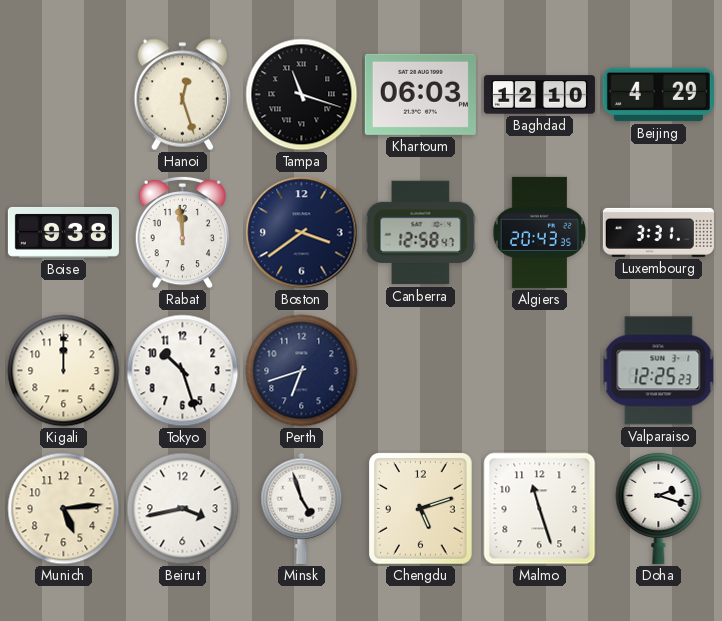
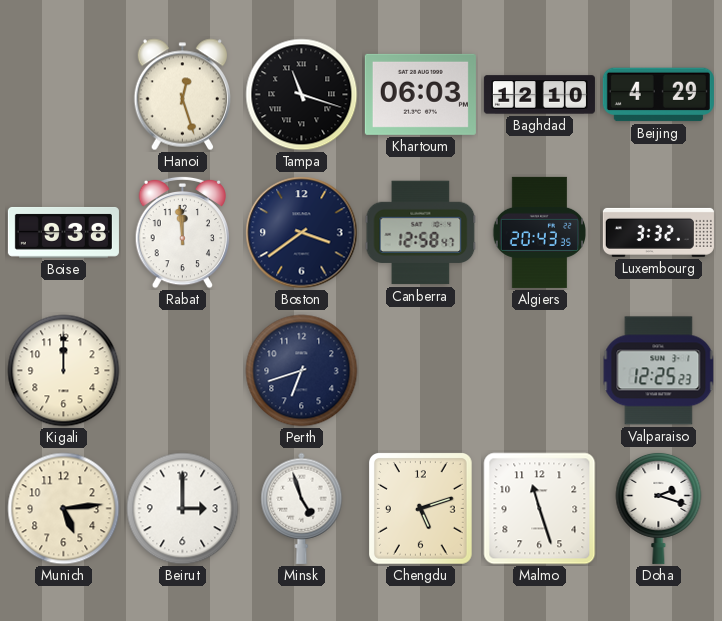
Luxembourg: 3:31 -> 3:32 (658, 232)
Tokyo: 10:27 -> none (183, 371)
Beirut: 3:43 -> 3:00 (183, 509)
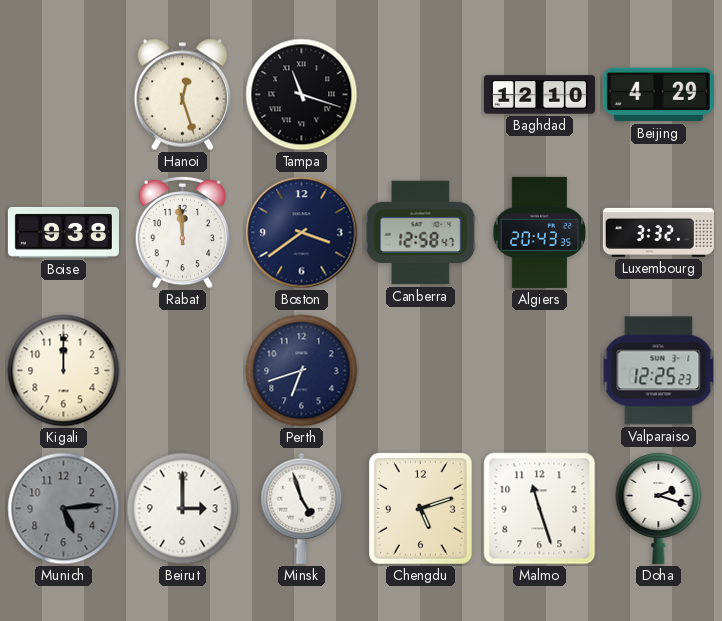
Khartoum: 06:03 -> none (420, 94)
Munich dial: cream -> grey (64, 509)
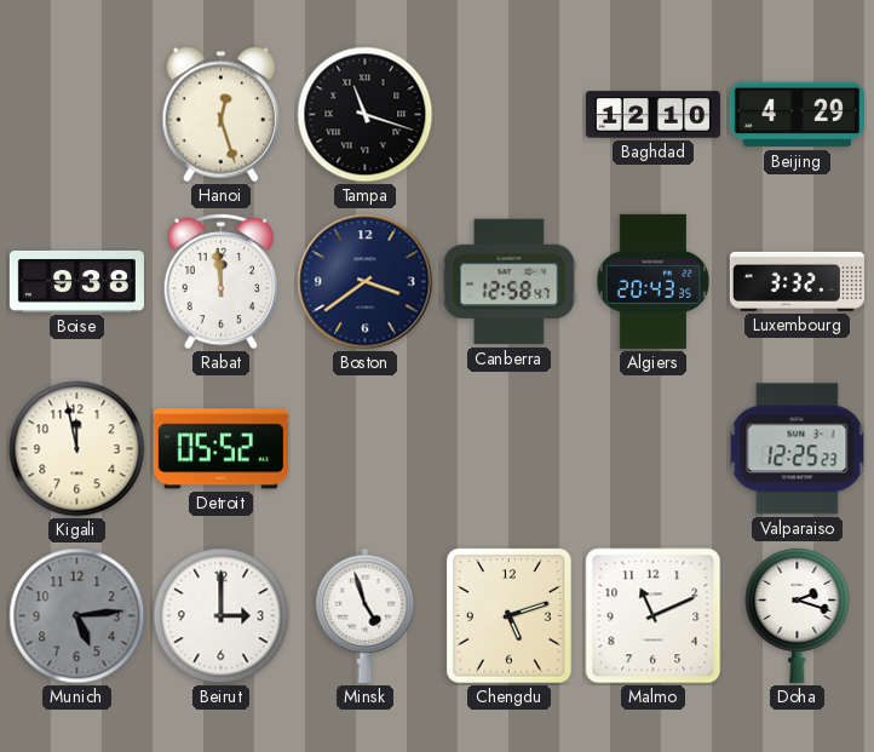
Kigali: 12:00 -> 11:58 (77, 449)
Detroit: none -> 05:52 (220, 449)
Perth: 6:42 -> none (302, 371)
Malmo: 11:27 -> 11:11 (654, 616)
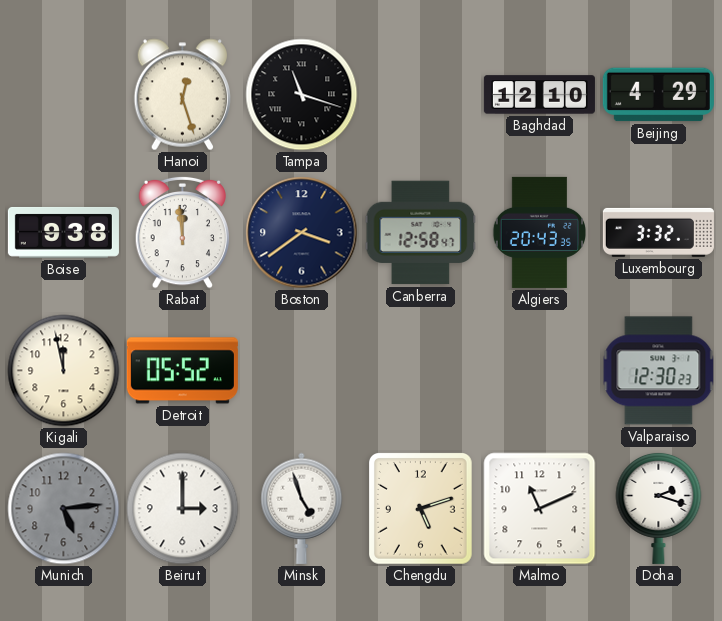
Valparaiso: 12:25 -> 12:30 (659, 371)
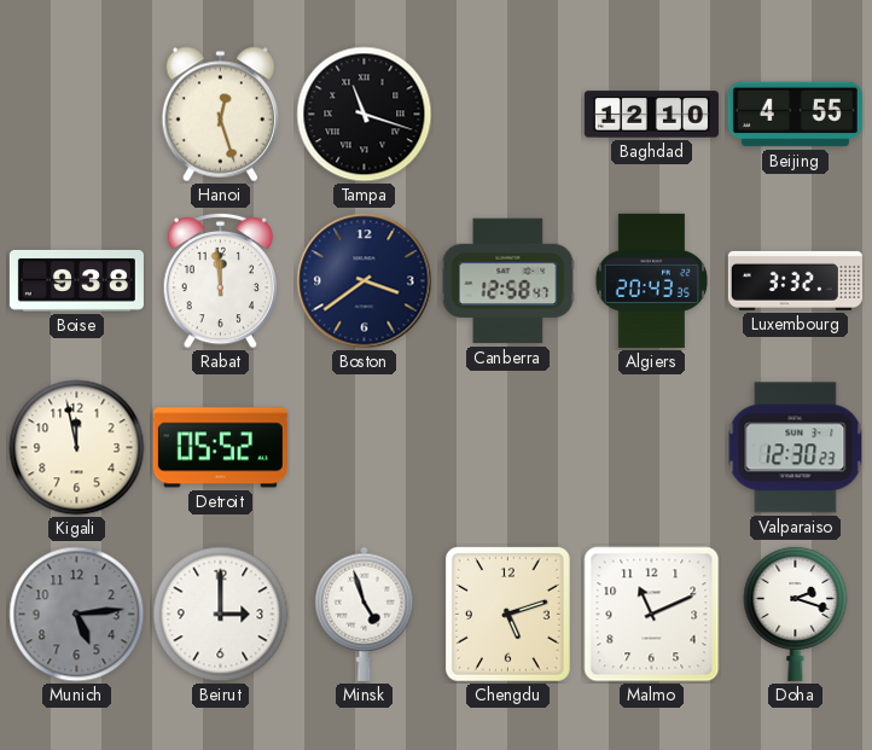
Beijing: 4:29 -> 4:55 (795, 115)
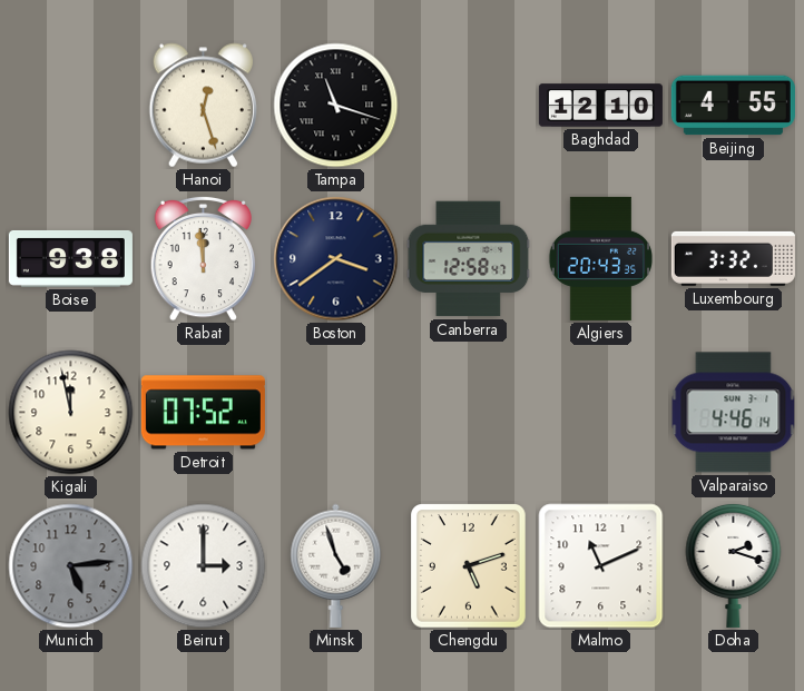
Detroit: 05:52 -> 07:52 (203, 413)
Valparaiso: 12:30 -> 4:46 (734, 413)
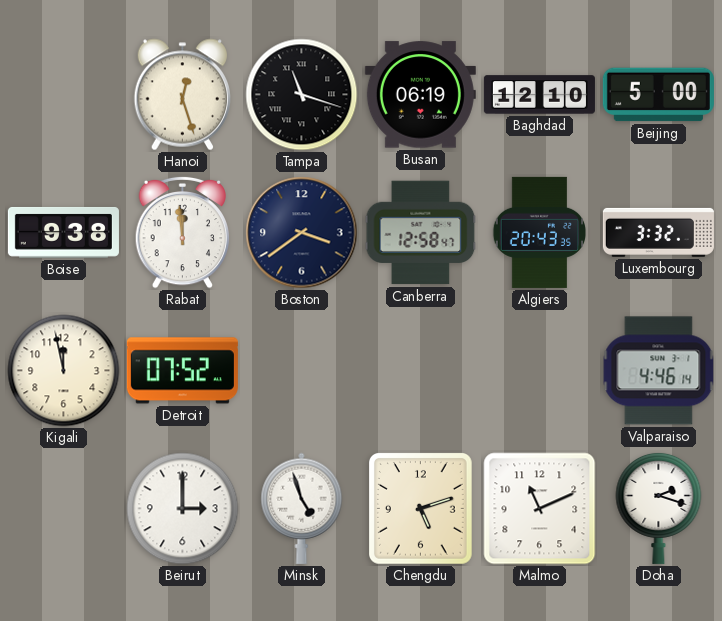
Busan: none -> 06:19 (420, 95)
Beijing: 4:55 -> 5:00 (658, 95)
Munich: 5:14 -> none (71, 566)
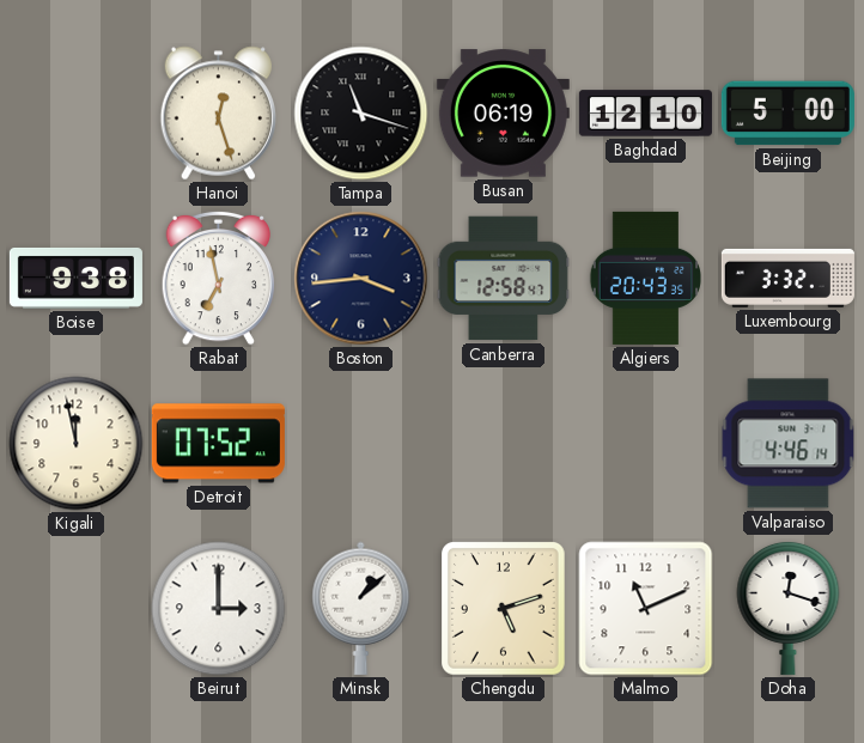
Rabat: 11:59 -> 6:58 (219, 278)
Boston: 3:39 -> 3:44 (361, 279)
Minsk: 4:57 -> 1:08 (361, 608)
Doha: 2:18 -> 12:18 (789, 608)
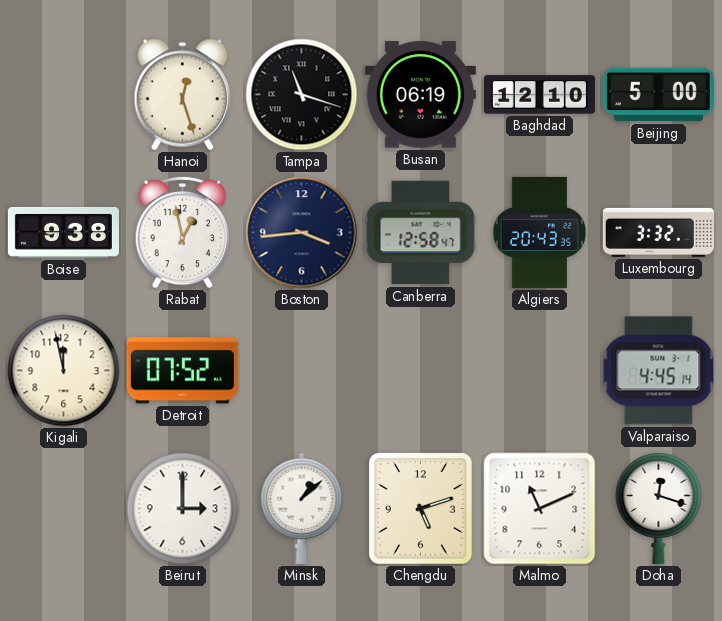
Rabat: 6:58 -> 12:58 (183, 232)
Valparaiso: 4:46 -> 4:45 (659, 371)
